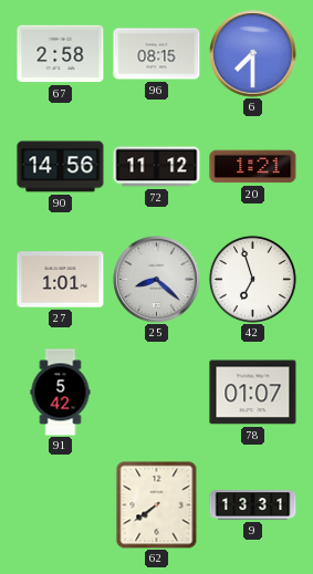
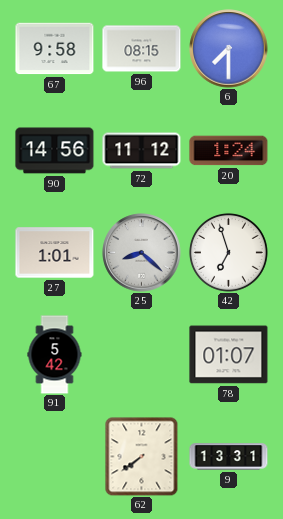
67: 2:58 -> 9:58 (55, 49)
20: 1:21 -> 1:24 (229, 151)
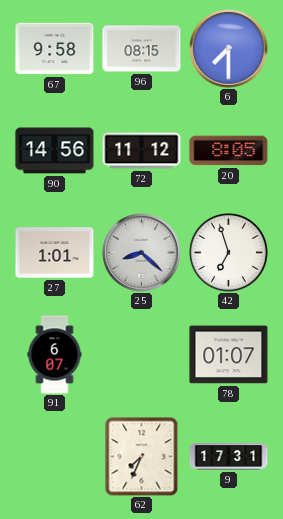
20: 1:24 -> 8:05 (229, 151)
91: 5:42 -> 6:07 (55, 355)
62: 7:39 -> 7:34 (142, 457)
9: 13:31 -> 17:31 (229, 457)
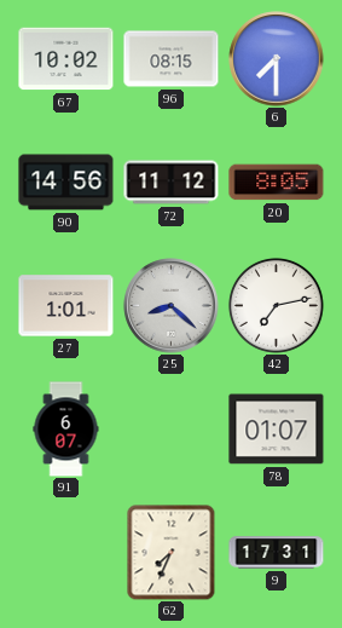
67: 9:58 -> 10:02 (66, 59)
42: 6:57 -> 7:13 (276, 305)
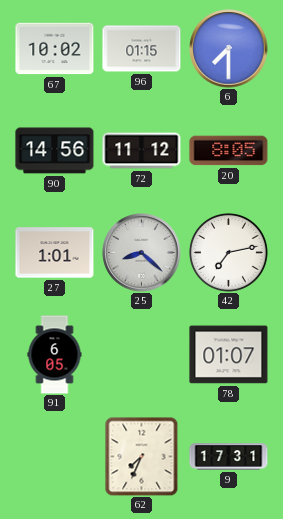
96: 08:15 -> 01:15 (142, 49)
91: 6:07 -> 6:05 (55, 355)
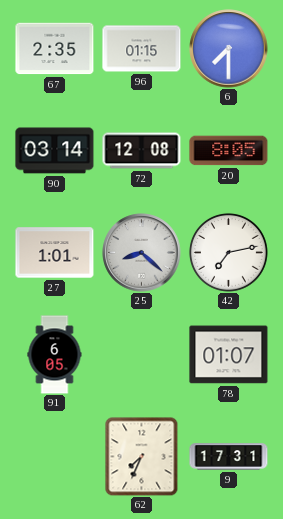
67: 10:02 -> 2:35 (55, 49)
90: 14:56 -> 03:14 (55, 151)
72: 11:12 -> 12:08 (142, 151)
